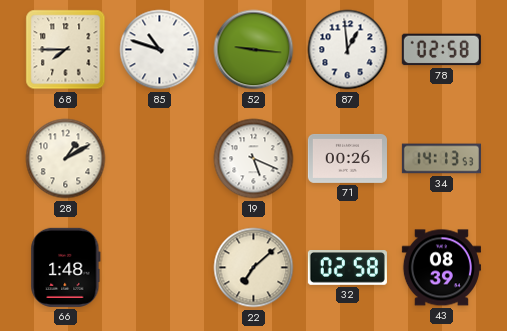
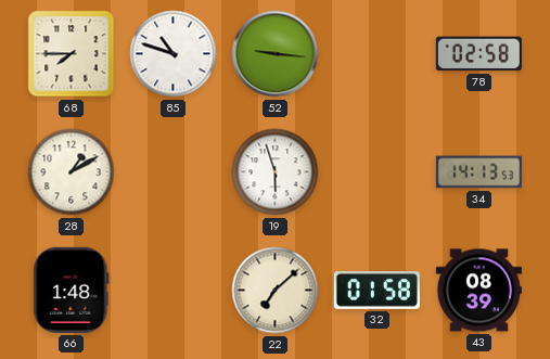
87: 12:59 -> none (348, 50)
19: 5:19 -> 5:57 (276, 172)
71: 00:26 -> none (347, 158)
32: 02:58 -> 01:58 (376, 291)
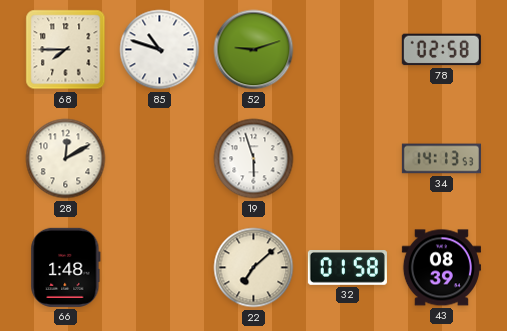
52: 9:16 -> 9:12 (254, 50)
28: 1:10 -> 12:10 (66, 159)
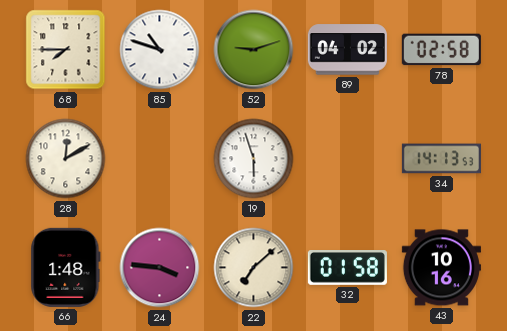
89: none -> 04:02 (347, 50)
24: none -> 3:46 (160, 268)
43: 08:39 -> 10:16 (441, 268)
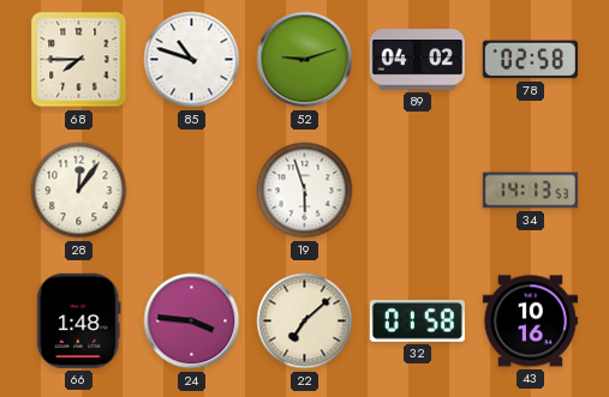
28: 12:10 -> 12:06 (79, 191)
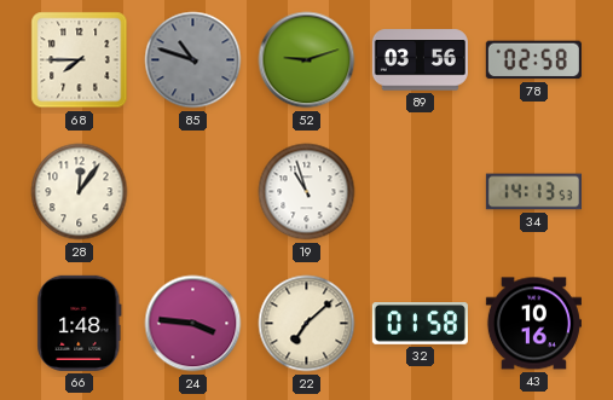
85 dial: white -> grey (193, 60)
89: 04:02 -> 03:56 (420, 60)
19: 5:57 -> 10:57 (307, 192)
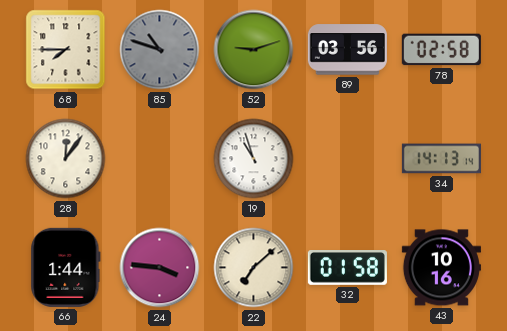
34: 14:13:53 -> 14:13:14 (441, 159)
66: 1:48 -> 1:44 (66, 267)
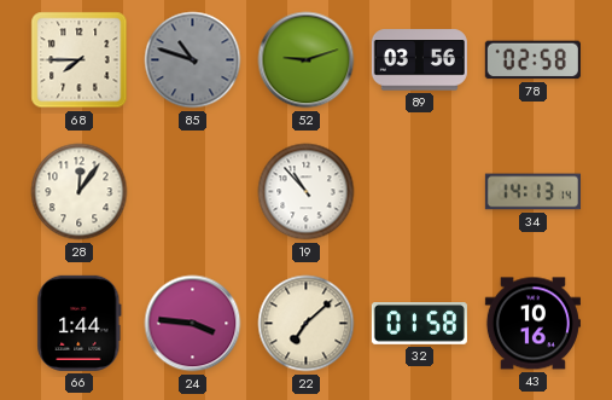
19: 10:57 -> 10:53 (307, 192)
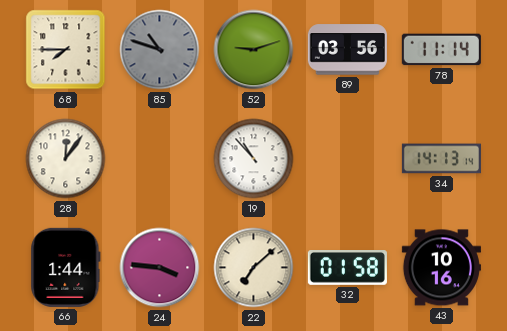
78: 02:58 -> 11:14 (441, 50)
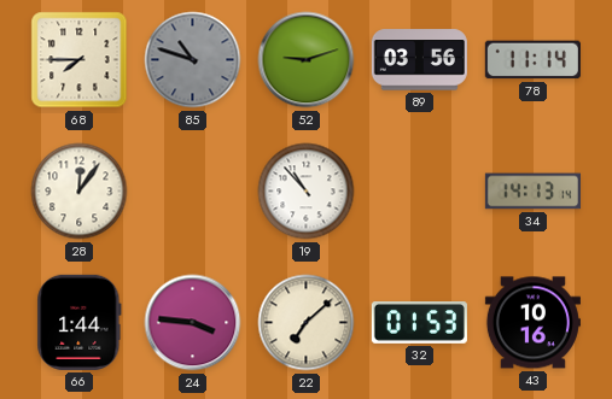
32: 01:58 -> 01:53 (419, 323)
